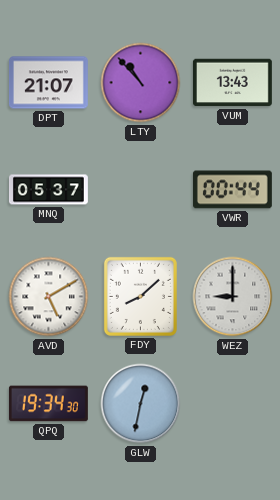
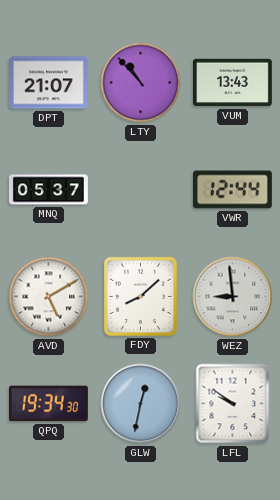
VWR: 00:44 -> 12:44 (232, 190)
WEZ: 9:00 -> 8:59 (233, 297)
LFL: none -> 9:51 (233, 404)
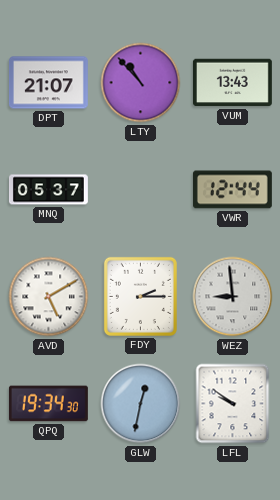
FDY: 8:08 -> 2:15 (140, 296)
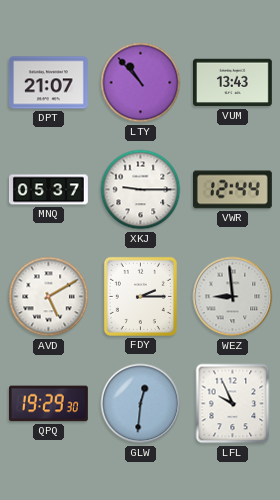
XKJ: none -> 9:15 (141, 190)
QPQ: 19:34 -> 19:29 (48, 404)
GLW: 12:32 -> 12:31 (141, 404)
LFL: 9:51 -> 9:56 (233, 404)
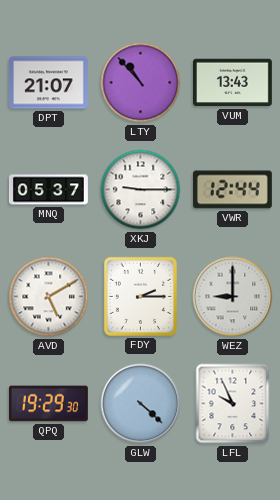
WEZ: 8:59 -> 9:00 (233, 297)
GLW: 12:31 -> 4:22 (141, 404)
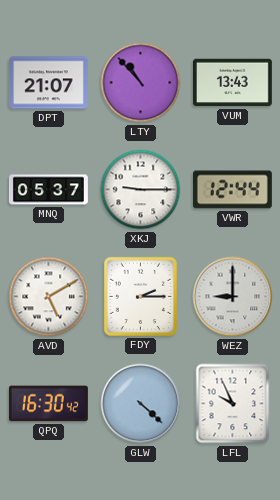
QPQ: 19:29 -> 16:30 (48, 404)
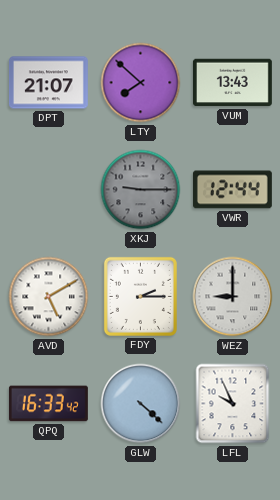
LTY: 10:53 -> 7:52 (141, 83)
MNQ: 05:37 -> none (48, 190)
XKJ dial: white -> grey (141, 190)
QPQ: 16:30 -> 16:33 (48, 404)
